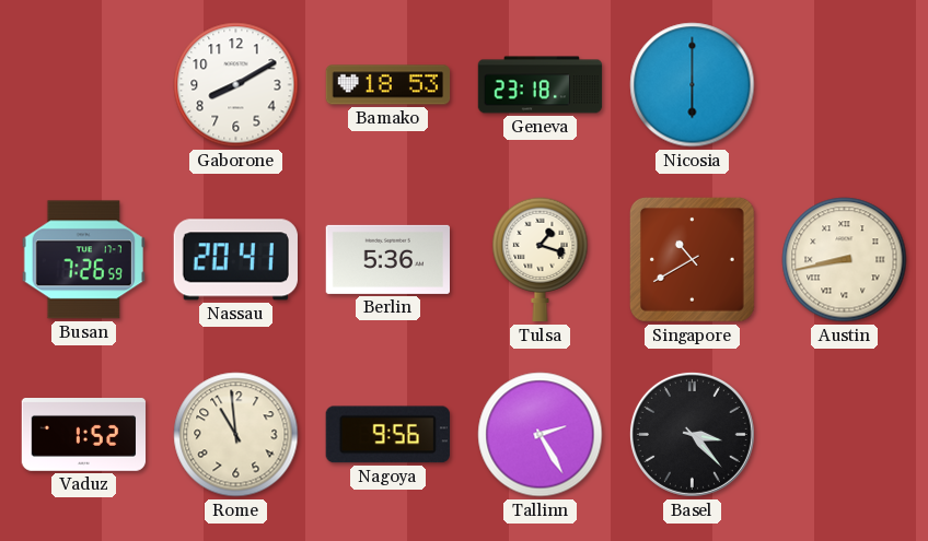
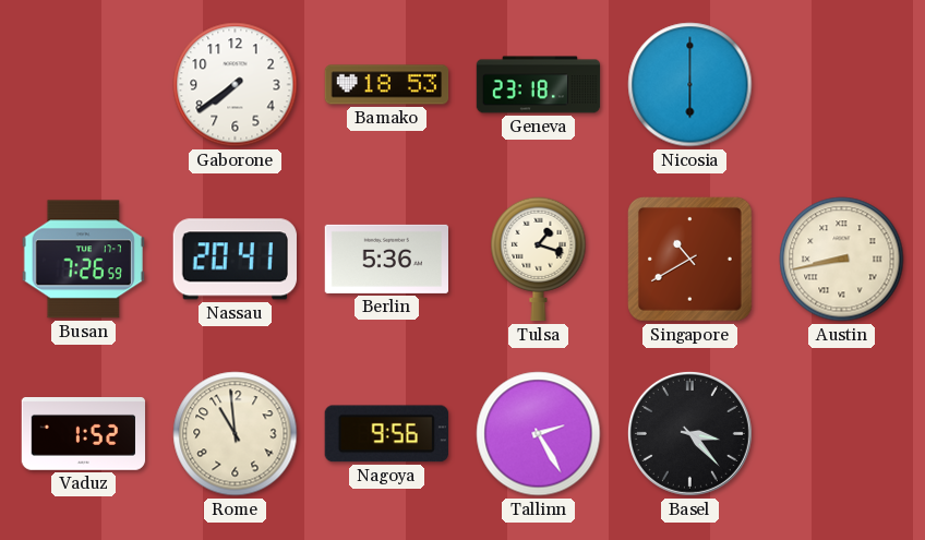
Gaborone: 8:10 -> 7:39 (236, 85)
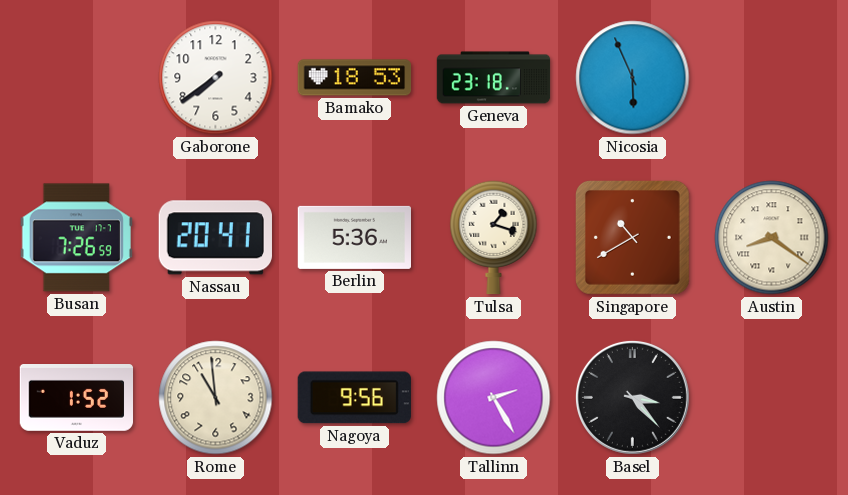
Nicosia: 6:00 -> 5:56 (633, 78)
Austin: 8:43 -> 8:21 (772, 238)
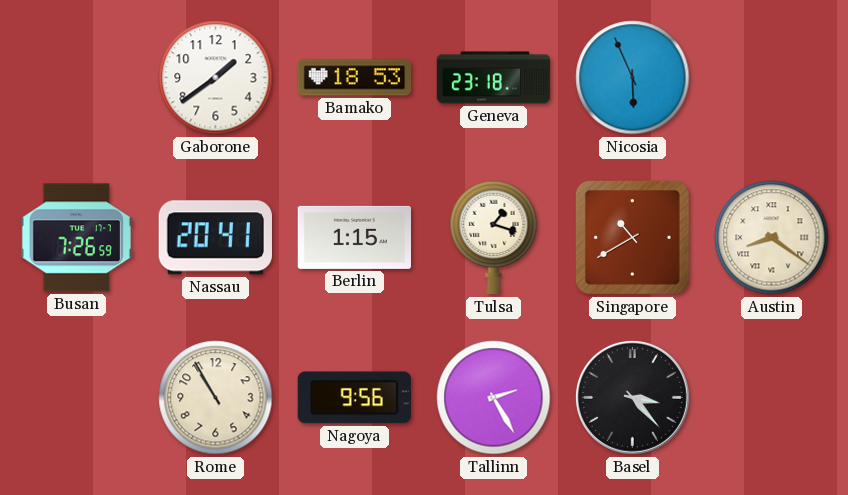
Gaborone: 7:39 -> 1:39 (216, 78)
Berlin: 5:36 -> 1:15 (354, 237)
Vaduz: 1:52 -> none (77, 398)
Rome: 10:59 -> 10:55 (216, 398)
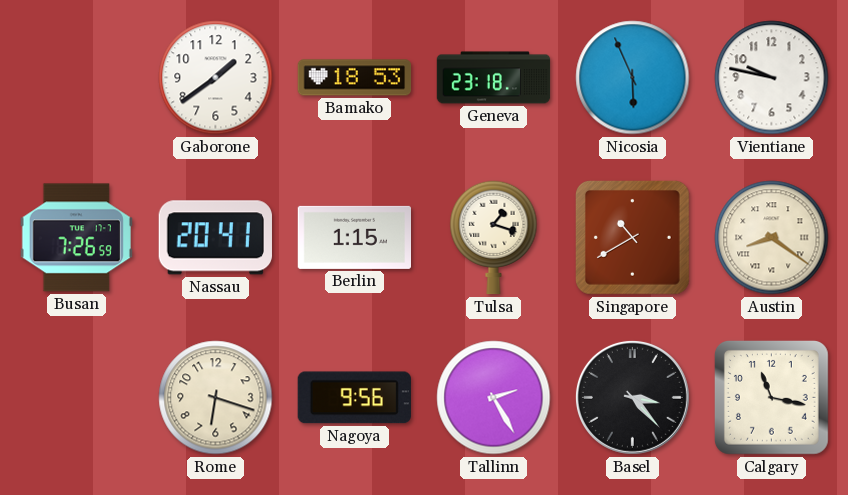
Vientiane: none -> 9:47 (772, 78)
Rome: 10:55 -> 6:18 (216, 398)
Calgary: none -> 11:17 (771, 397)
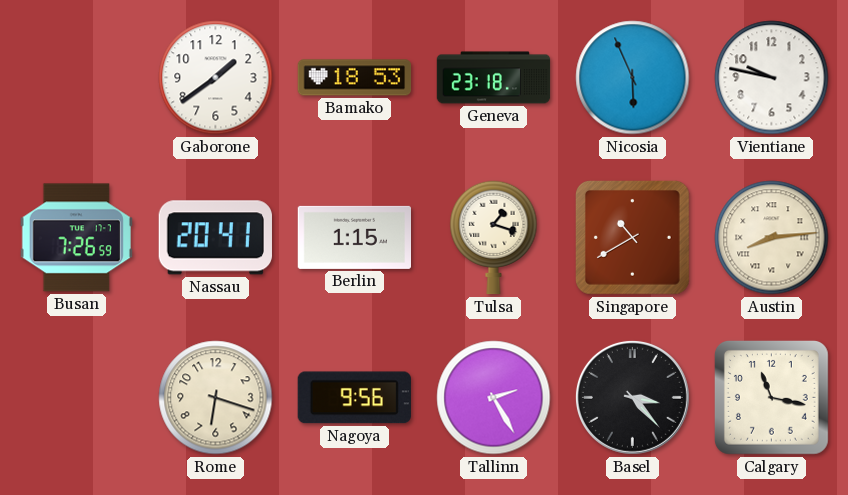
Austin: 8:21 -> 8:14 (772, 238)
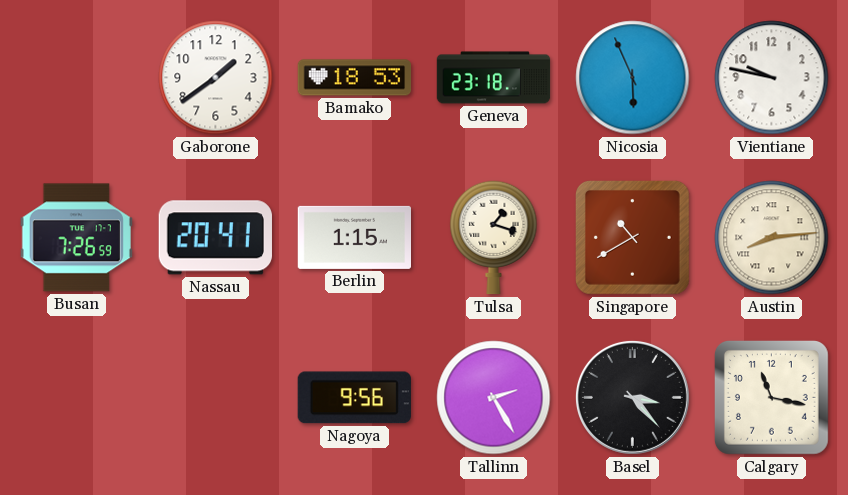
Rome: 6:18 -> none (216, 398)
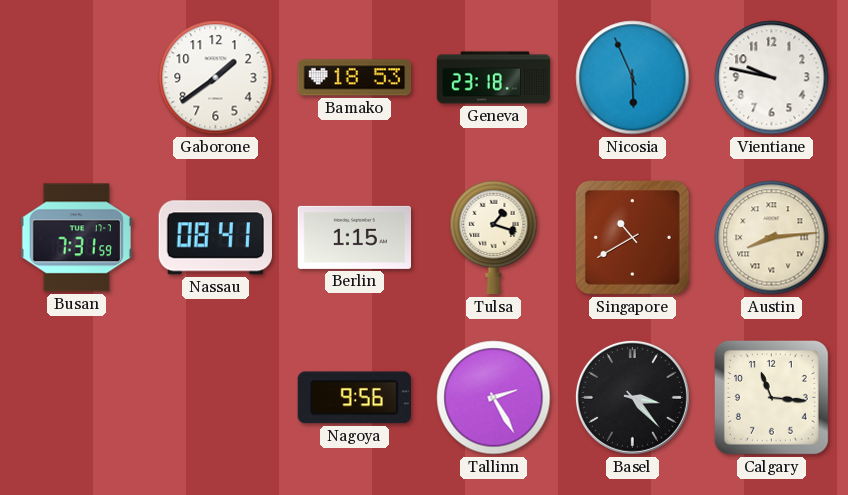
Busan: 7:26 -> 7:31 (76, 238)
Nassau: 20:41 -> 08:41 (215, 238)
Calgary: 11:17 -> 11:16 (771, 397)
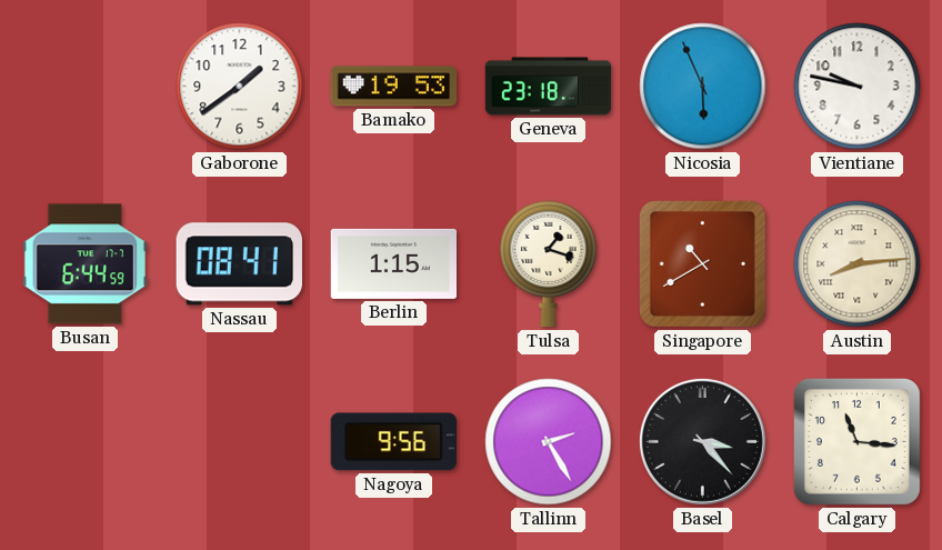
Bamako: 18:53 -> 19:53 (394, 87)
Busan: 7:31 -> 6:44 (84, 264)
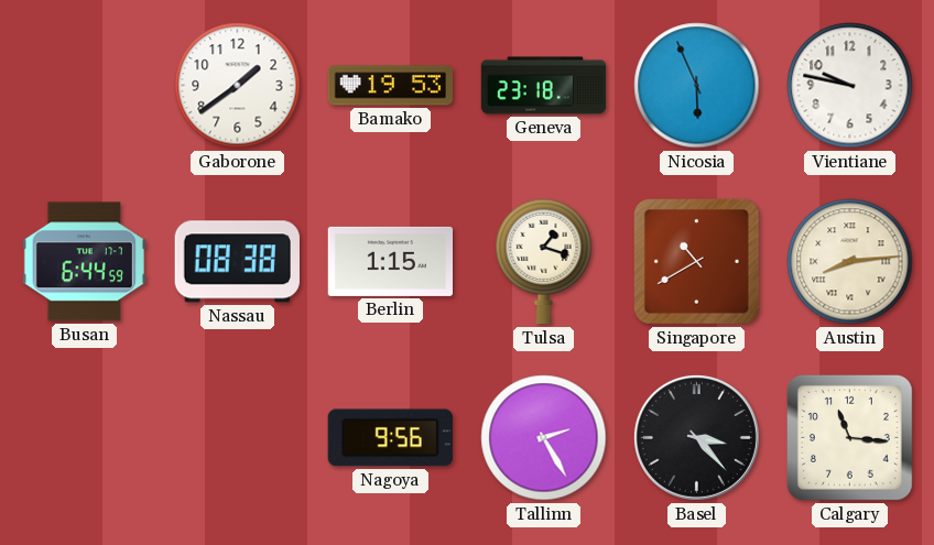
Nassau: 08:41 -> 08:38 (237, 262)
